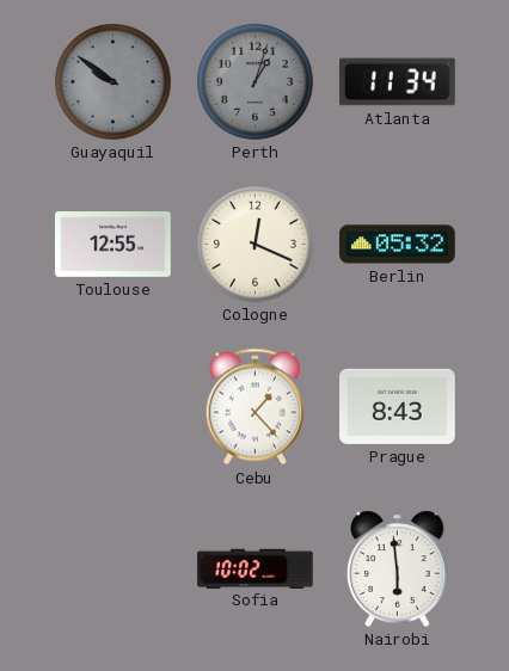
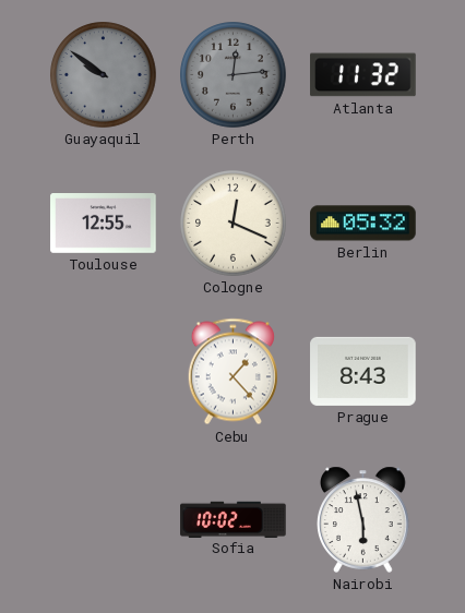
Perth: 1:03 -> 12:14 (234, 75)
Atlanta: 11:34 -> 11:32 (363, 75)
Nairobi: 5:59 -> 5:58 (363, 519)
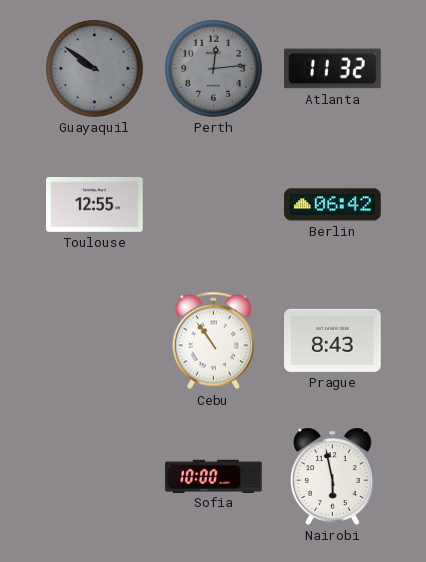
Cologne: 12:19 -> none (234, 224)
Berlin: 05:32 -> 06:42 (333, 205)
Cebu: 1:23 -> 10:54 (213, 341)
Sofia: 10:02 -> 10:00 (214, 476)
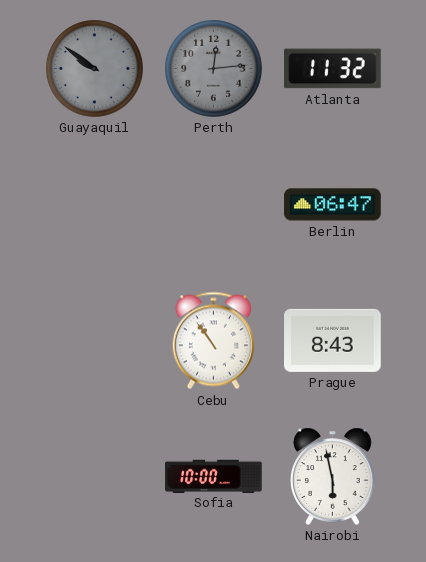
Toulouse: 12:55 -> none (95, 205)
Berlin: 06:42 -> 06:47 (333, 205)
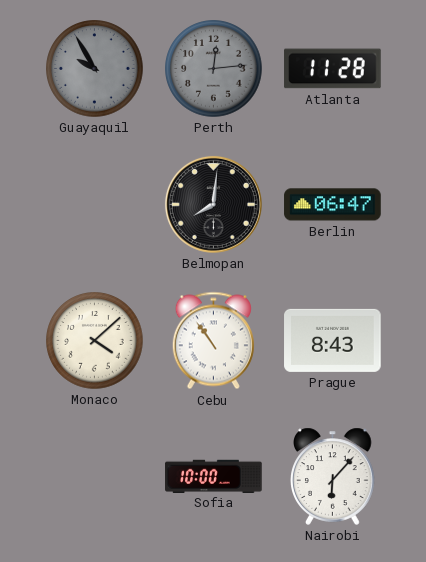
Guayaquil: 9:51 -> 9:55 (95, 69)
Atlanta: 11:32 -> 11:28 (333, 69)
Belmopan: none -> 8:01 (213, 204)
Monaco: none -> 4:08 (95, 341)
Nairobi: 5:58 -> 6:07 (333, 476)
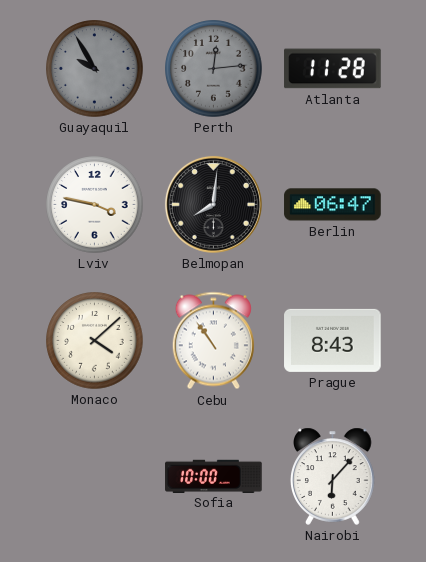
Lviv: none -> 3:47 (95, 205)
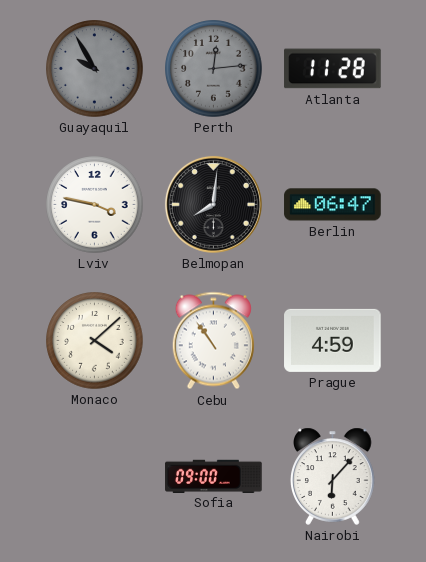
Prague: 8:43 -> 4:59 (333, 340)
Sofia: 10:00 -> 09:00 (214, 476)
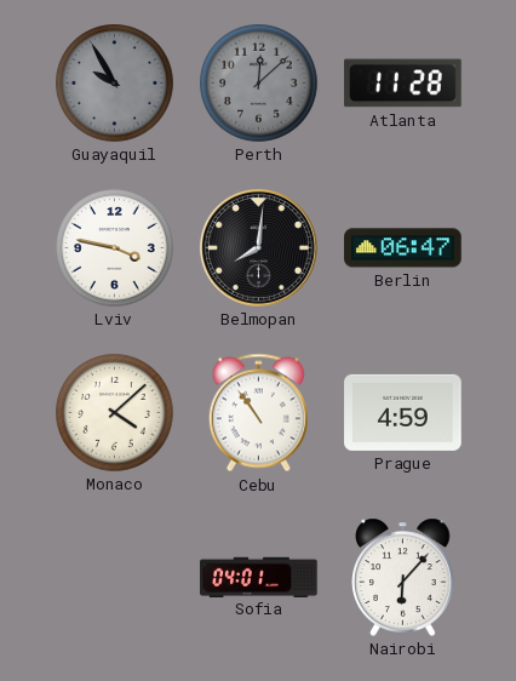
Perth: 12:14 -> 12:08 (259, 84)
Sofia: 09:00 -> 04:01 (259, 577)
